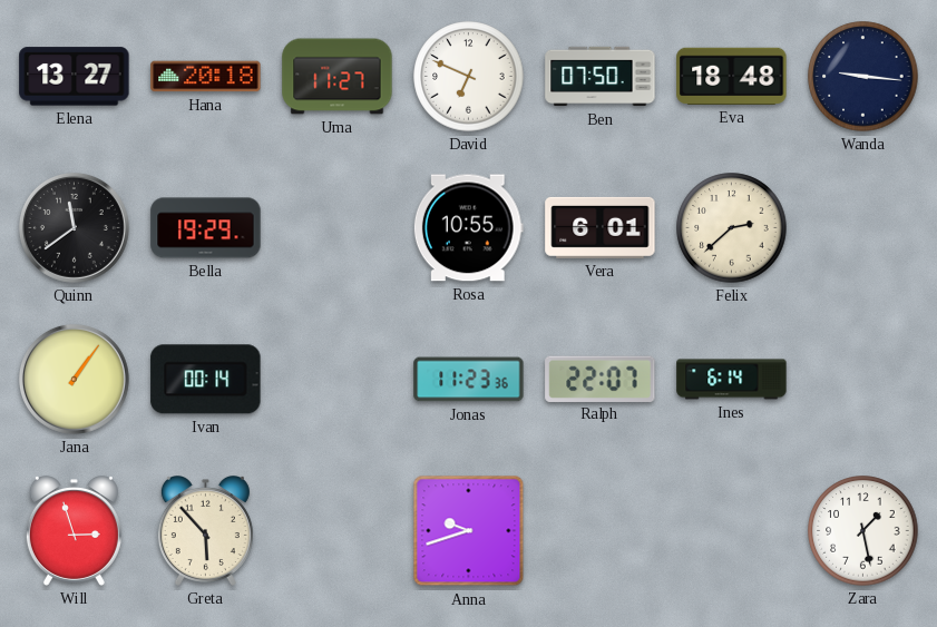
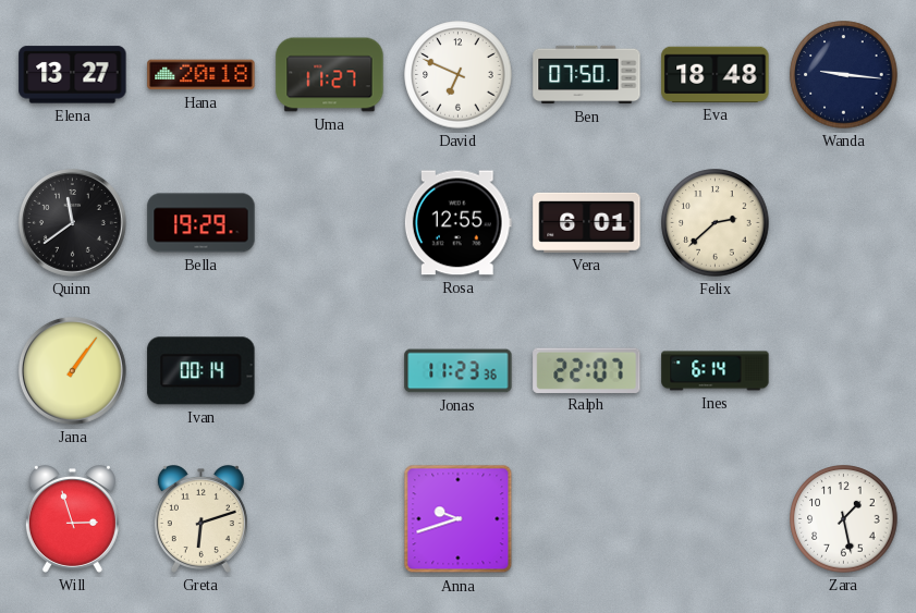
Rosa: 10:55 -> 12:55 (457, 223)
Greta: 5:53 -> 6:12 (200, 519)
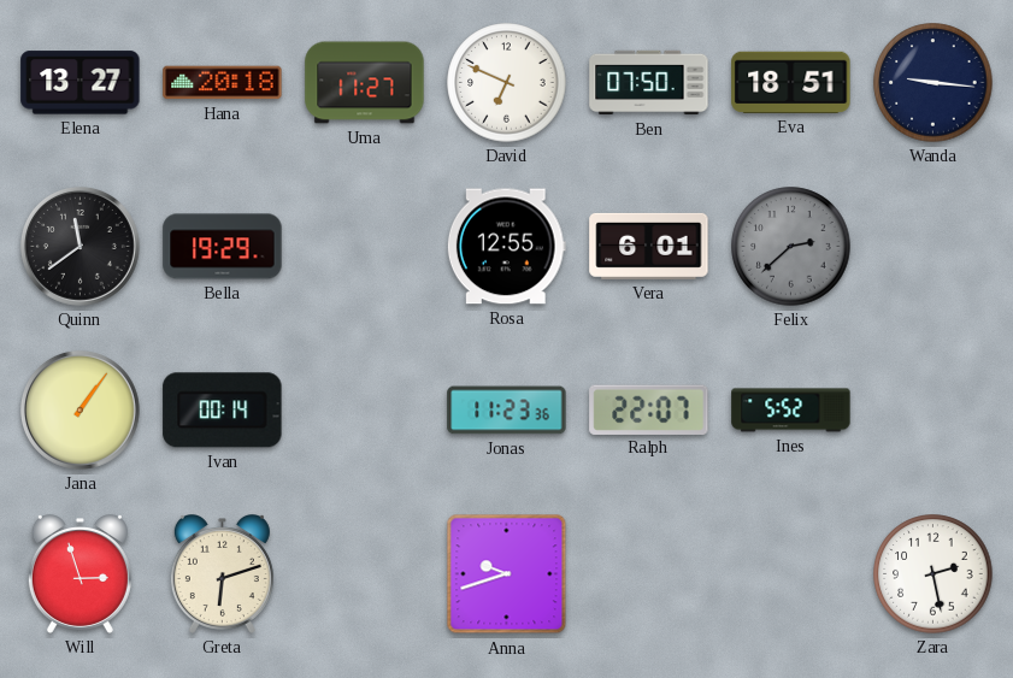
Eva: 18:48 -> 18:51 (791, 82)
Felix dial: cream -> grey (791, 247)
Ines: 6:14 -> 5:52 (791, 411)
Zara: 1:28 -> 2:28 (934, 574)
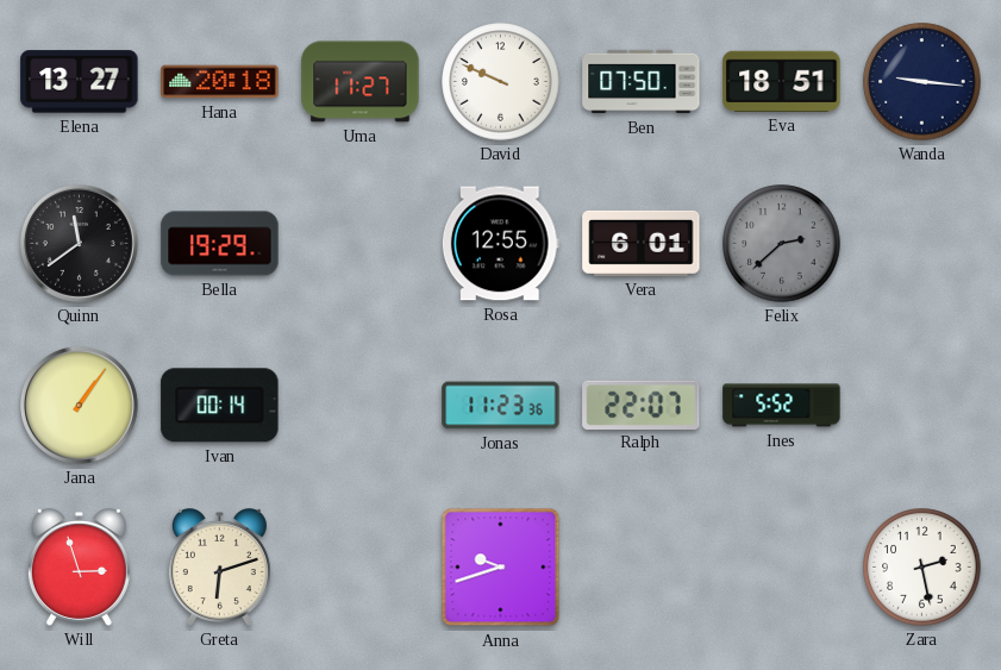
David: 6:49 -> 9:49 (501, 82)
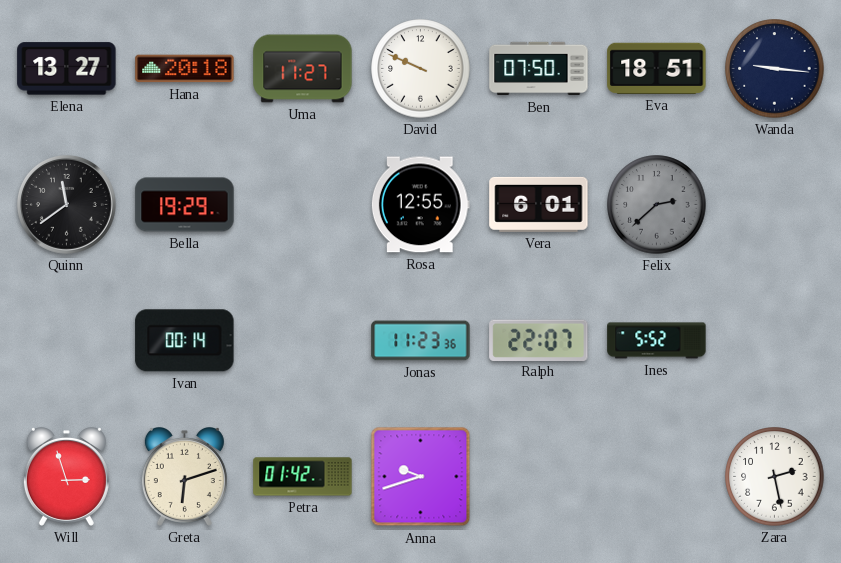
Jana: 1:06 -> none (79, 405)
Petra: none -> 01:42 (303, 477)
